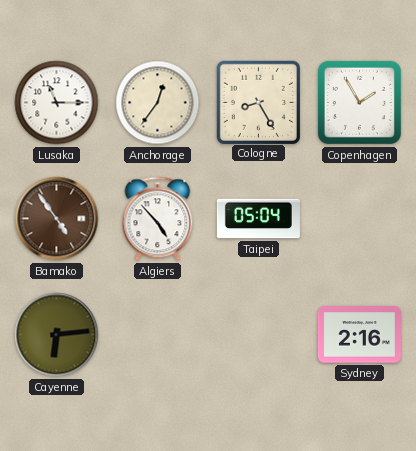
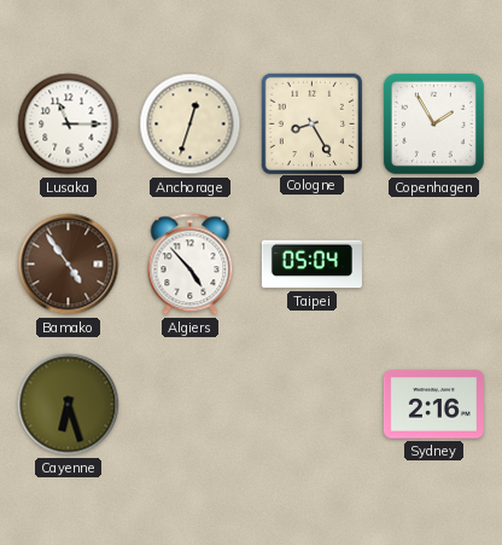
Anchorage: 12:36 -> 12:33 (191, 124)
Cayenne: 6:14 -> 6:27 (69, 405)
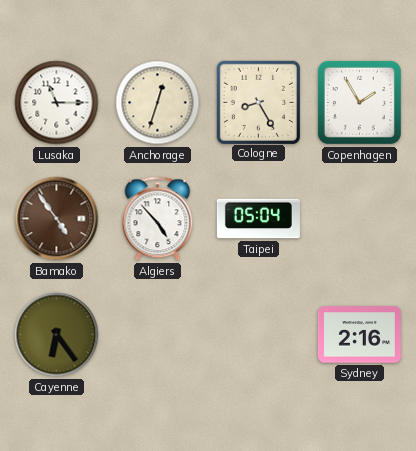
Cayenne: 6:27 -> 6:24 (57, 335)
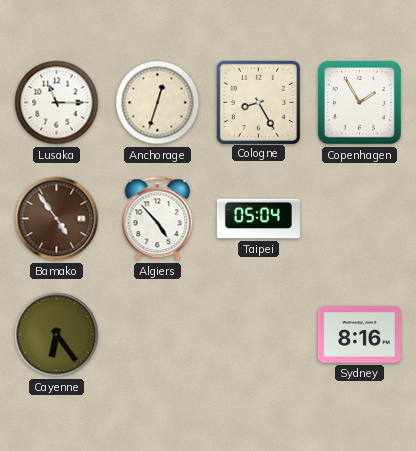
Sydney: 2:16 -> 8:16 (359, 335)
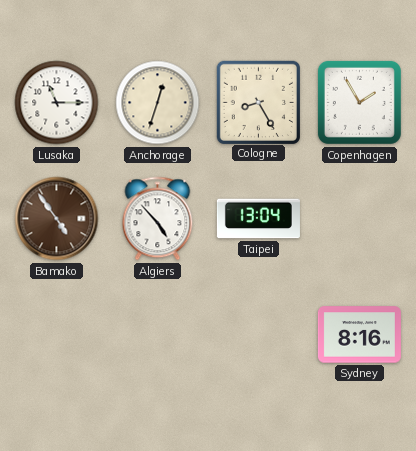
Taipei: 05:04 -> 13:04 (258, 219)
Cayenne: 6:24 -> none (57, 335)
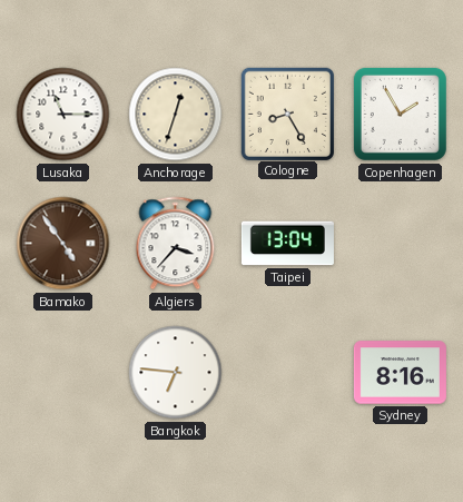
Algiers: 4:53 -> 3:37 (176, 244)
Bangkok: none -> 6:46 (176, 373)
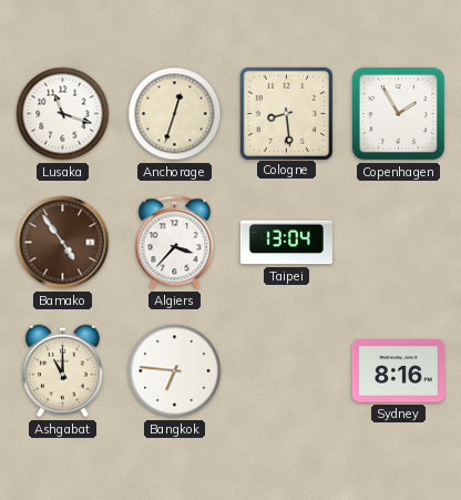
Lusaka: 11:15 -> 11:18 (63, 114)
Cologne: 8:25 -> 8:29 (286, 113)
Ashgabat: none -> 11:00 (63, 371)
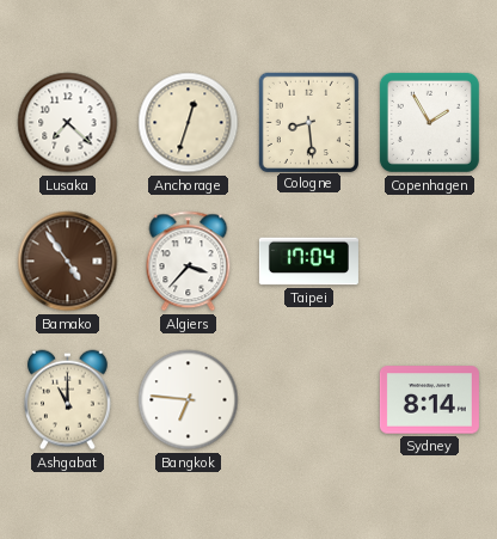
Lusaka: 11:18 -> 7:22 (68, 123)
Taipei: 13:04 -> 17:04 (308, 262)
Sydney: 8:16 -> 8:14 (429, 400)
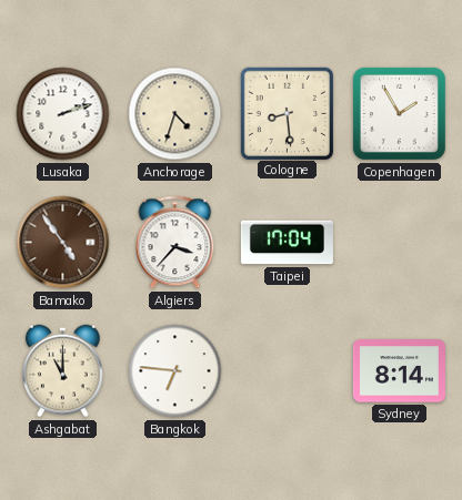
Lusaka: 7:22 -> 2:12 (63, 114)
Anchorage: 12:33 -> 4:33 (175, 114)
